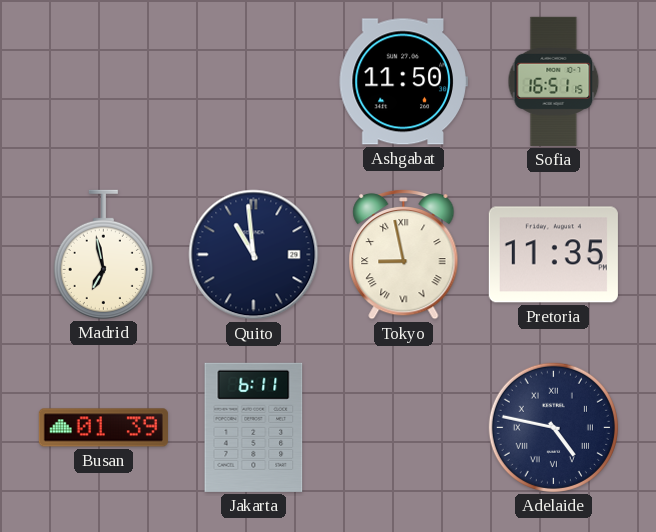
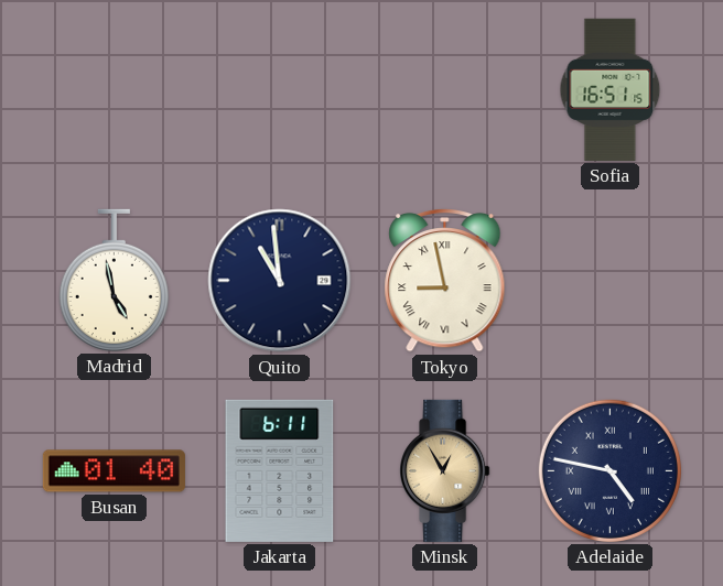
Ashgabat: 11:50 -> none (403, 82)
Madrid: 6:58 -> 4:58 (114, 280)
Pretoria: 11:35 -> none (553, 255)
Busan: 01:39 -> 01:40 (114, 471)
Minsk: none -> 12:55 (445, 470)
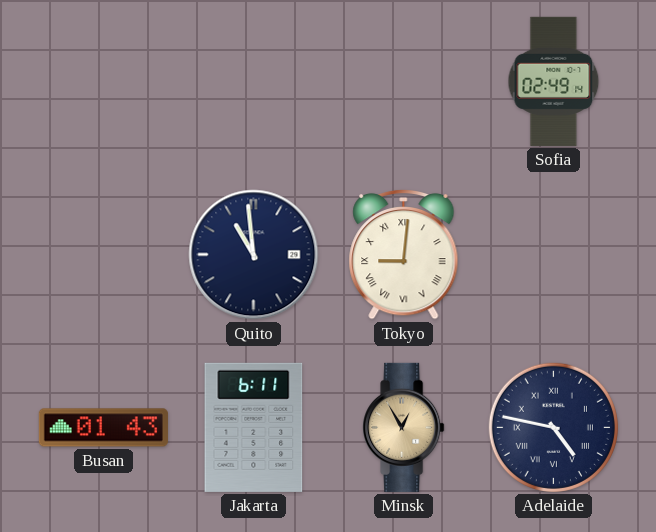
Sofia: 16:51 -> 02:49 (554, 81)
Madrid: 4:58 -> none (114, 280)
Tokyo: 8:58 -> 9:01 (404, 254)
Busan: 01:40 -> 01:43 (103, 428)
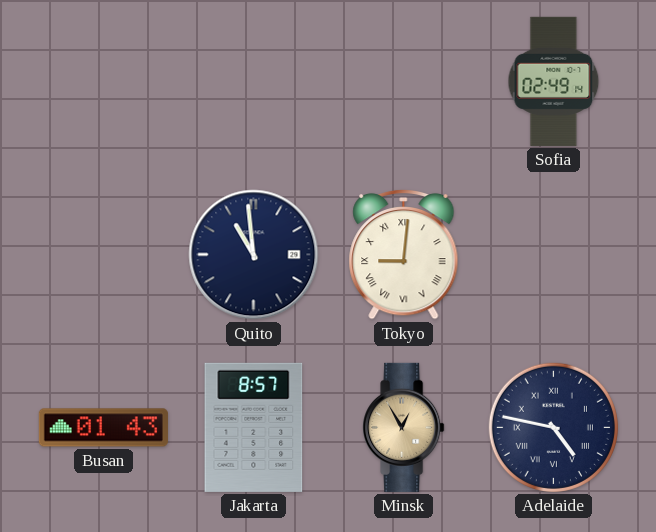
Jakarta: 6:11 -> 8:57 (254, 427)
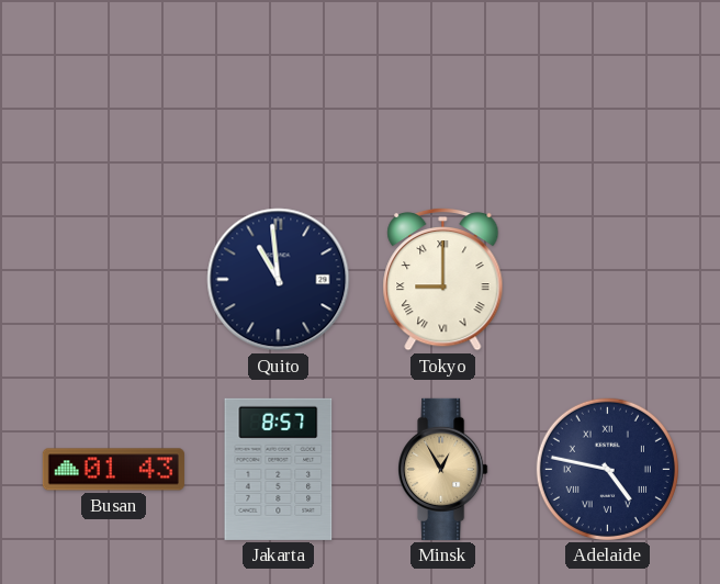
Sofia: 02:49 -> none (554, 81)
Tokyo: 9:01 -> 9:00 (443, 279)
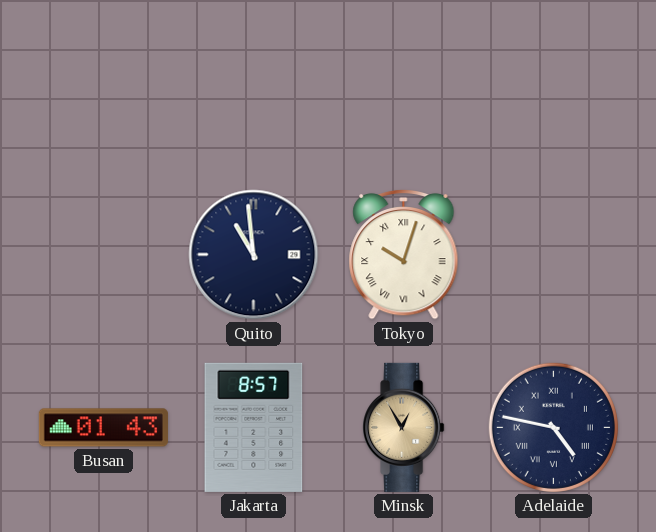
Tokyo: 9:00 -> 10:03 (404, 254)
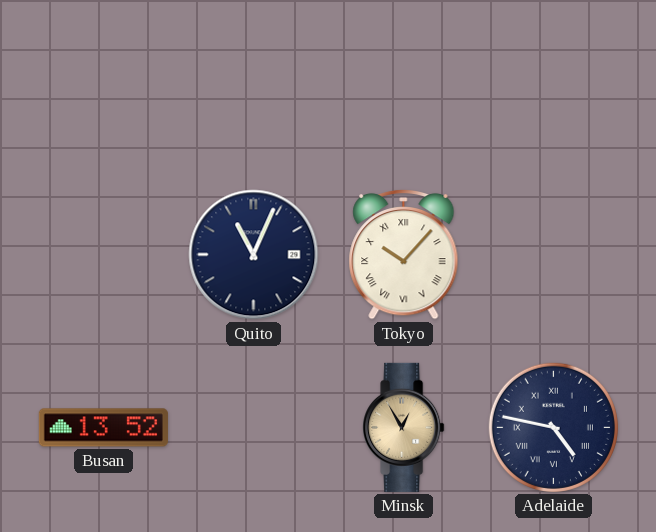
Quito: 10:59 -> 11:04 (254, 255)
Tokyo: 10:03 -> 10:07 (404, 254)
Busan: 01:43 -> 13:52 (103, 428)
Jakarta: 8:57 -> none (254, 427)
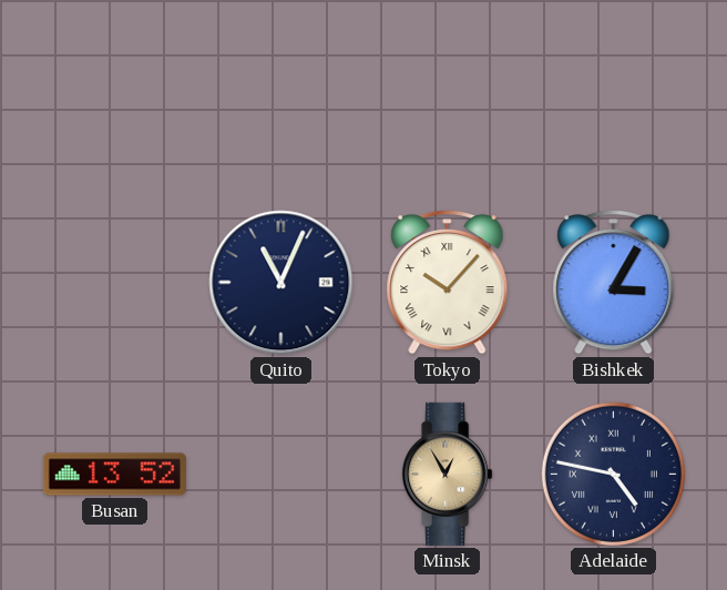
Bishkek: none -> 3:05 (614, 282)
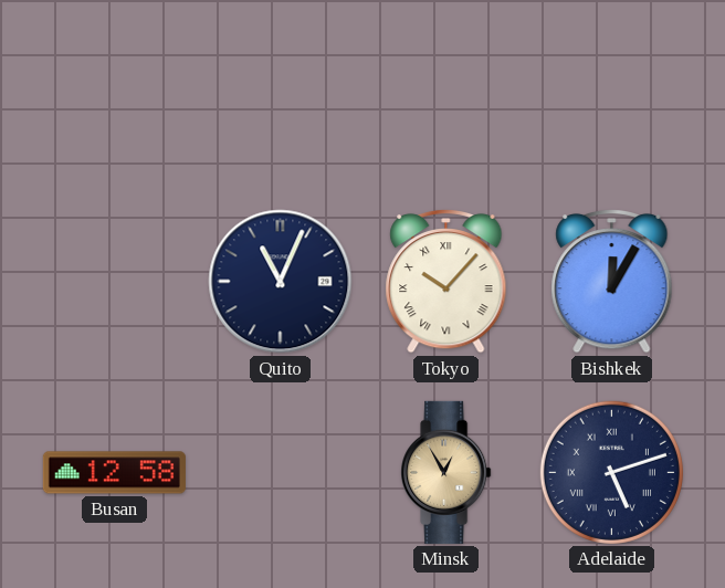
Bishkek: 3:05 -> 12:05 (612, 281)
Busan: 13:52 -> 12:58 (114, 473)
Adelaide: 4:47 -> 5:12 (611, 472)
